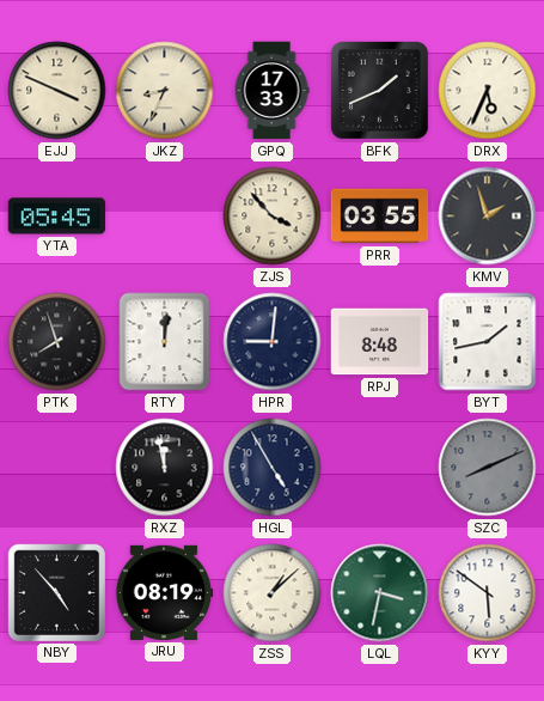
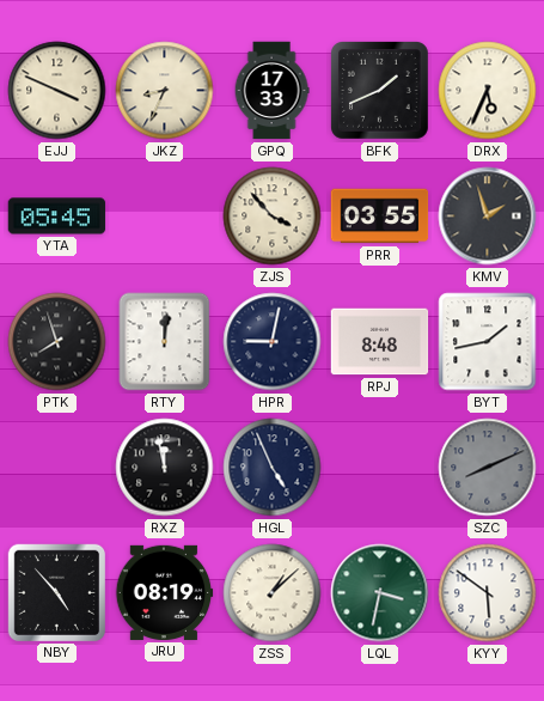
HPR: 9:01 -> 9:02 (273, 342)
HGL: 4:55 -> 4:56 (273, 468)
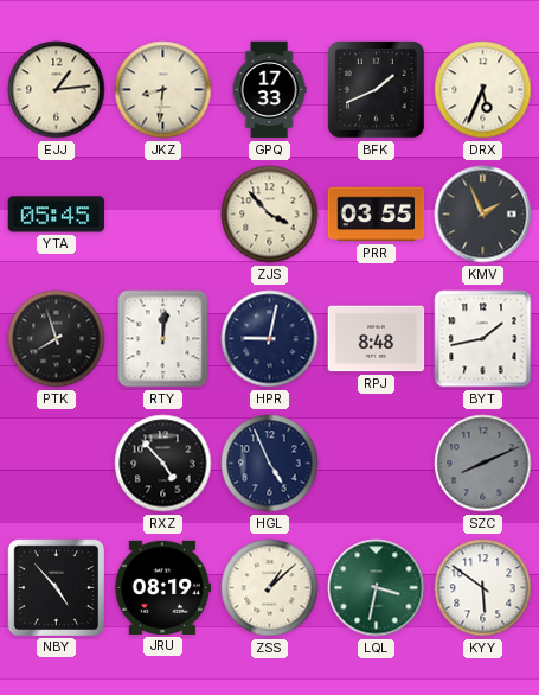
EJJ: 3:49 -> 1:14 (57, 90)
JKZ: 8:34 -> 8:31 (163, 90)
KMV: 1:57 -> 1:56 (483, 215)
RXZ: 11:58 -> 4:53 (163, 464)
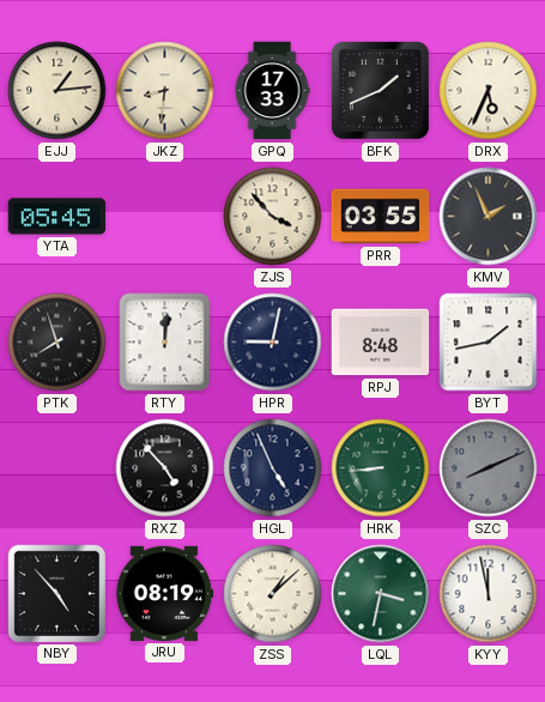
HRK: none -> 8:44 (381, 468)
KYY: 5:51 -> 11:58 (489, 594)
